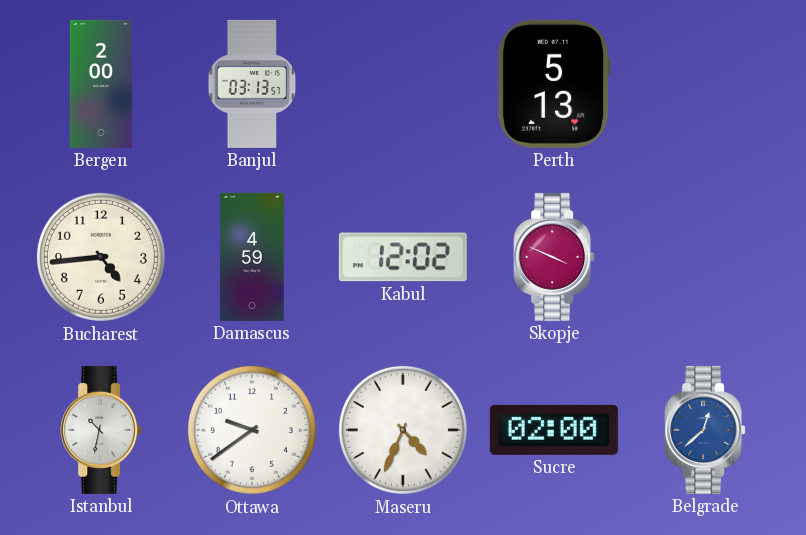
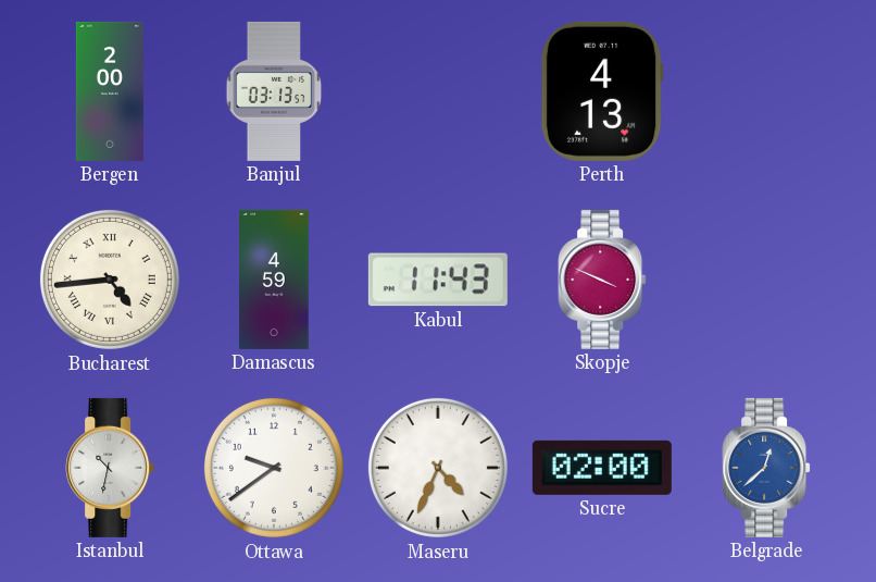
Perth: 5:13 -> 4:13 (602, 91)
Bucharest numerals: Arabic -> Roman (110, 280)
Kabul: 12:02 -> 11:43 (438, 280)
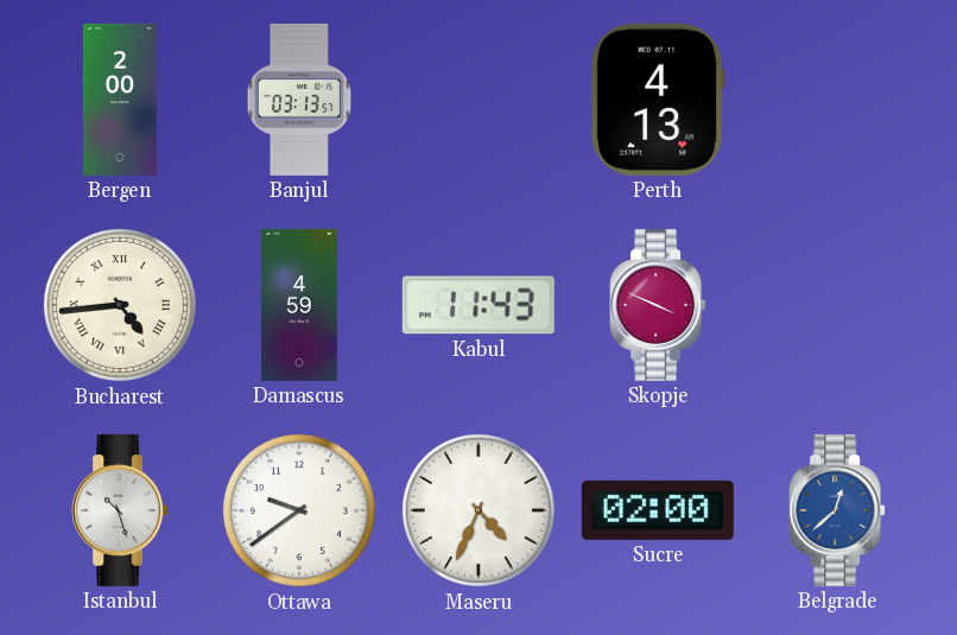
Istanbul: 10:32 -> 10:27 (120, 510)
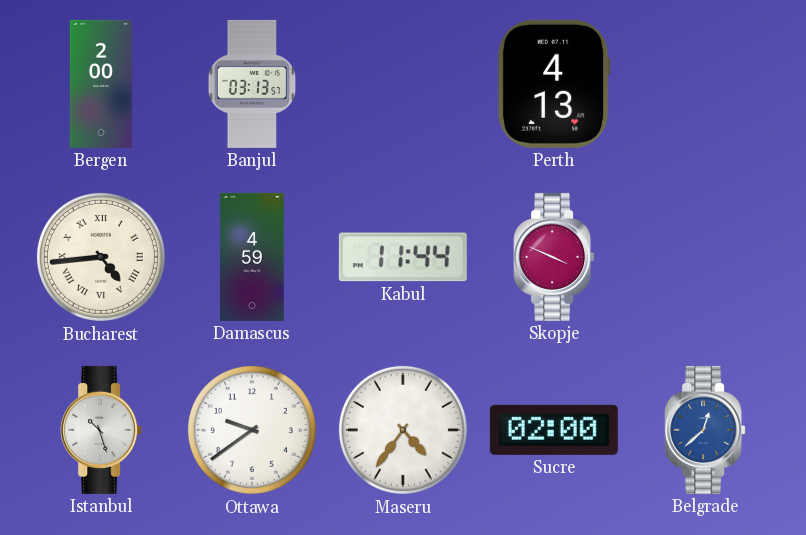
Kabul: 11:43 -> 11:44 (403, 257)
Maseru: 4:34 -> 4:36 (403, 430)
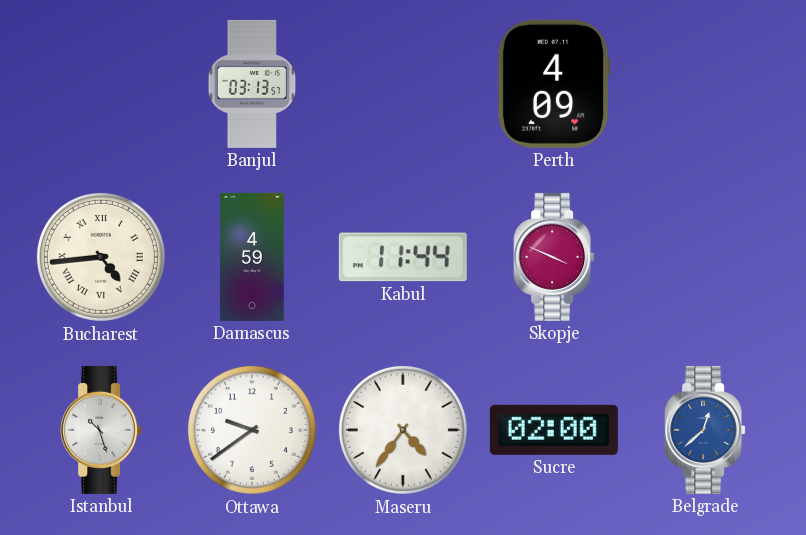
Bergen: 2:00 -> none (101, 84)
Perth: 4:13 -> 4:09 (554, 84)
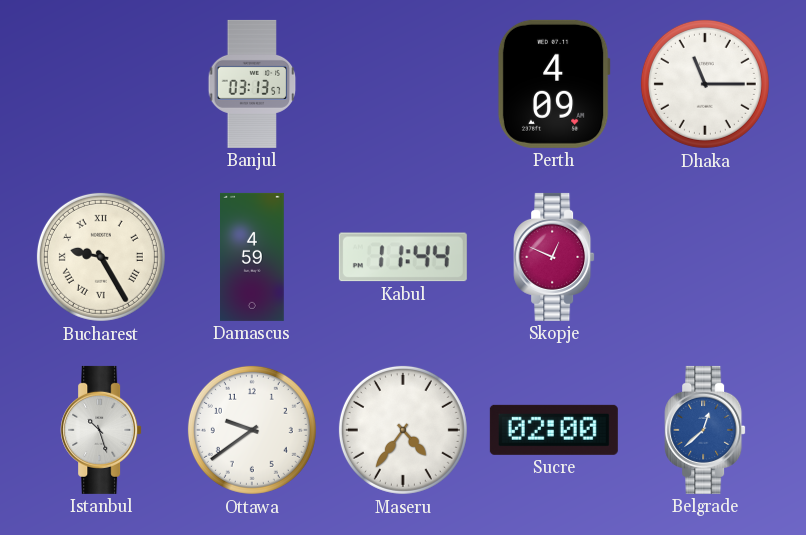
Dhaka: none -> 11:15 (705, 84)
Bucharest: 4:44 -> 9:25 (101, 257)
Skopje: 3:49 -> 12:49 (554, 257)
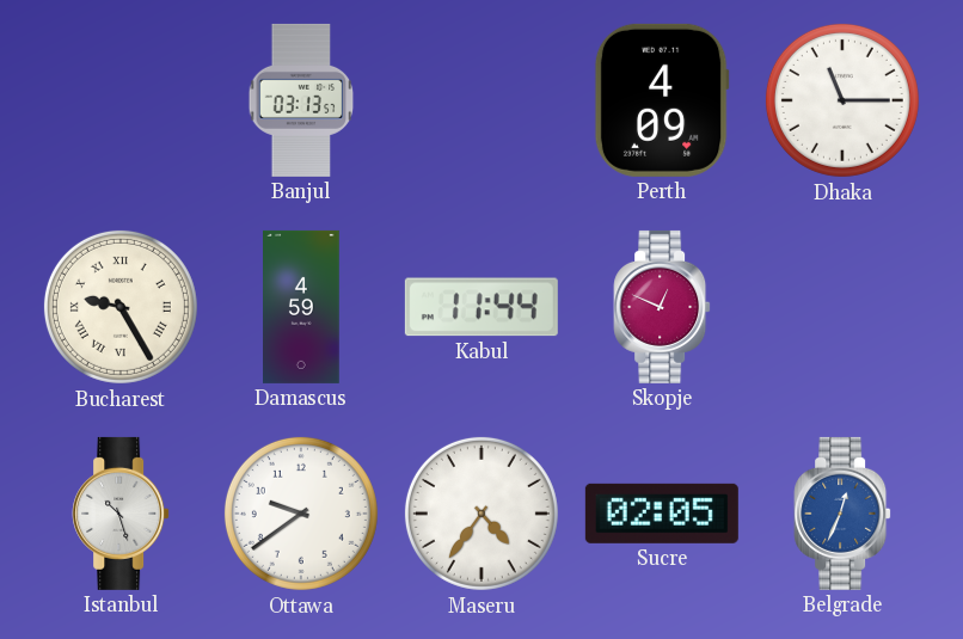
Sucre: 02:00 -> 02:05 (662, 514)
Belgrade: 12:38 -> 12:34 (842, 514)
